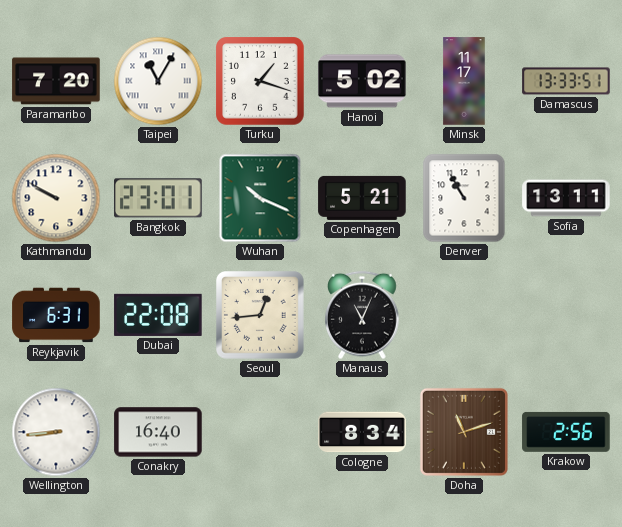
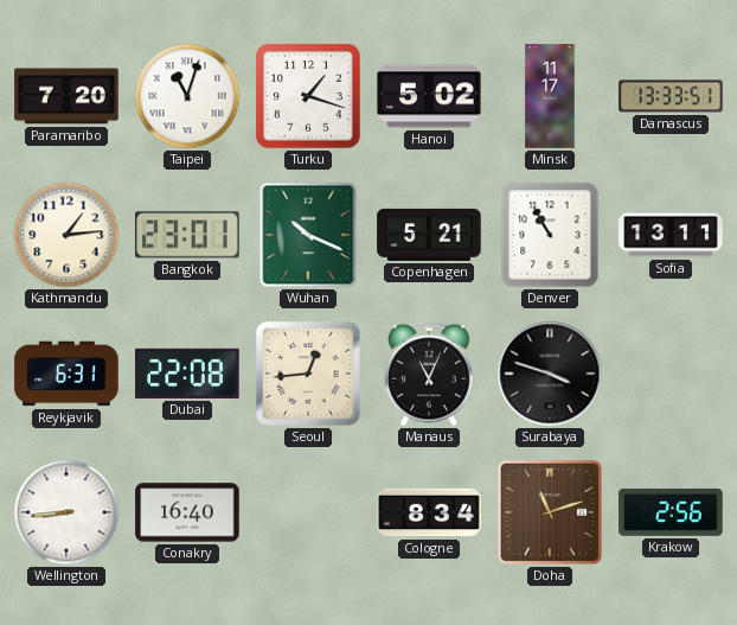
Taipei: 11:05 -> 11:03 (187, 96)
Kathmandu: 9:50 -> 1:14 (66, 235)
Surabaya: none -> 3:48 (550, 374)
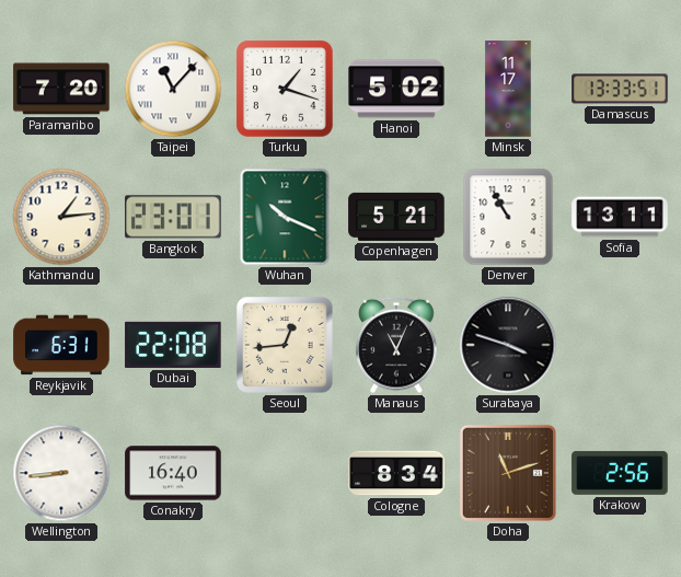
Taipei: 11:03 -> 11:07 (173, 89)
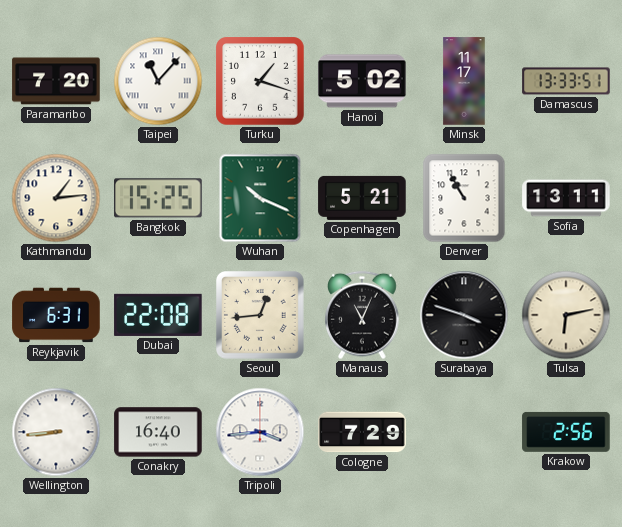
Bangkok: 23:01 -> 15:25 (158, 198)
Tulsa: none -> 6:13 (566, 315)
Tripoli: none -> 3:44 (260, 432)
Cologne: 8:34 -> 7:29 (362, 432)
Doha: 11:12 -> none (508, 473)
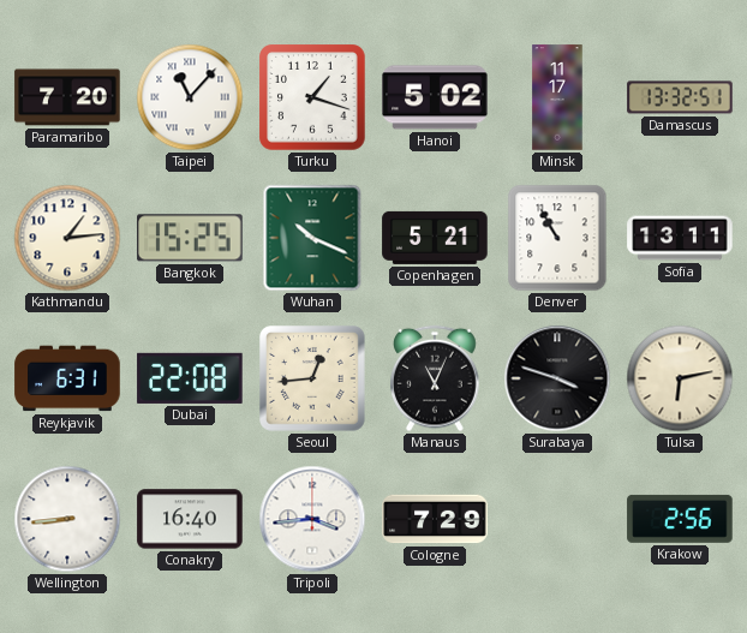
Damascus: 13:33 -> 13:32 (680, 97)
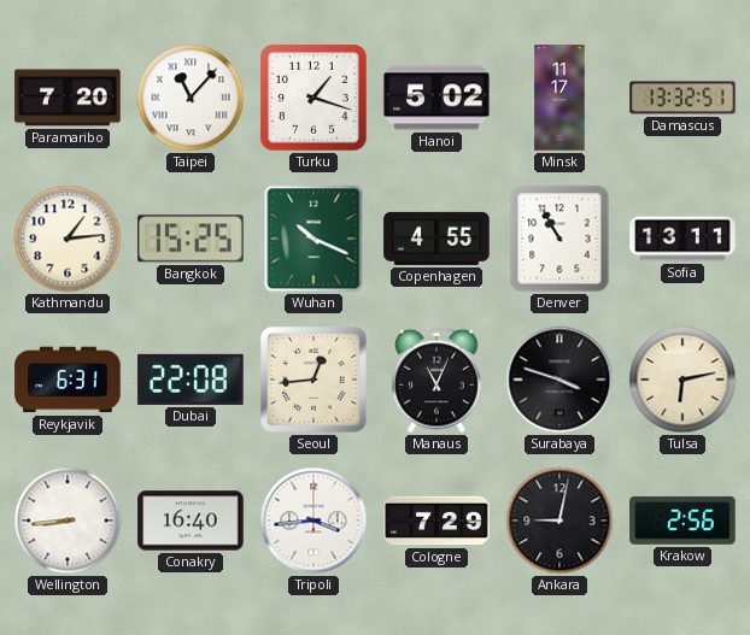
Copenhagen: 5:21 -> 4:55 (436, 239)
Ankara: none -> 9:02 (559, 521)
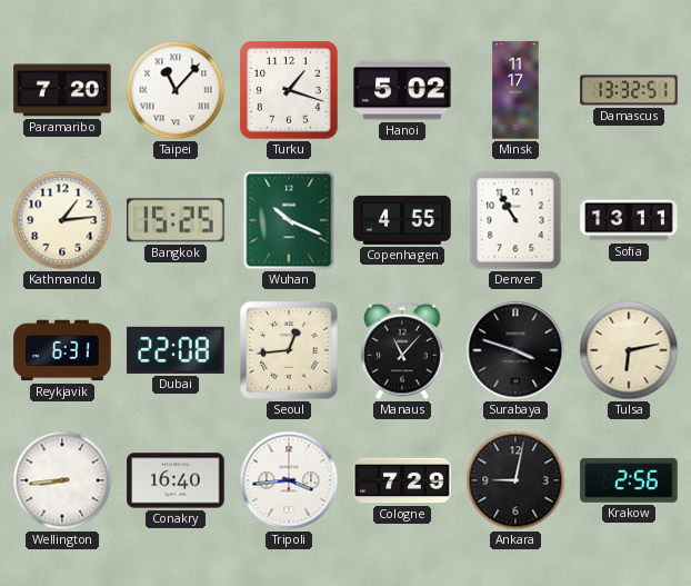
Manaus: 11:04 -> 11:07 (403, 350)
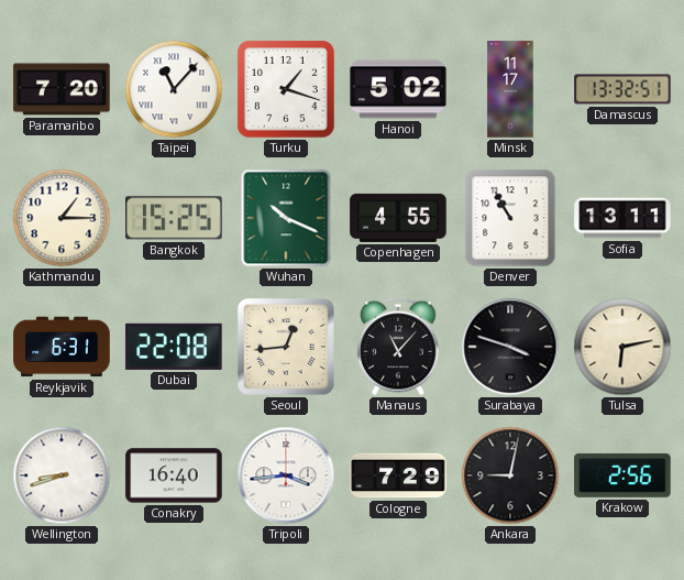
Kathmandu: 1:14 -> 1:15 (62, 218)
Wellington: 8:44 -> 8:42 (62, 475)
